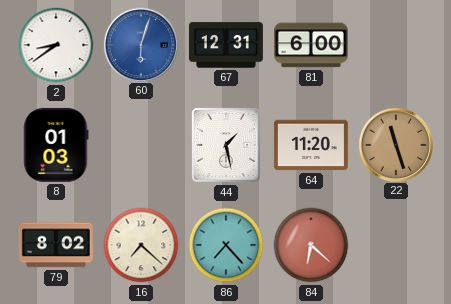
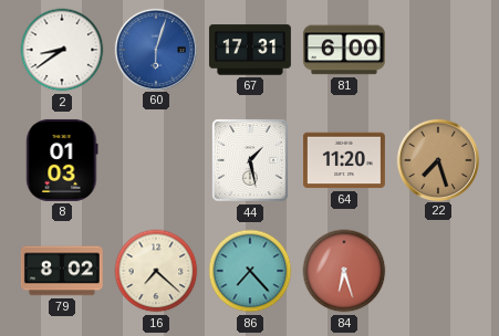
67: 12:31 -> 17:31 (250, 50)
22: 11:27 -> 7:27 (437, 159)
84: 6:22 -> 6:27 (344, 271)
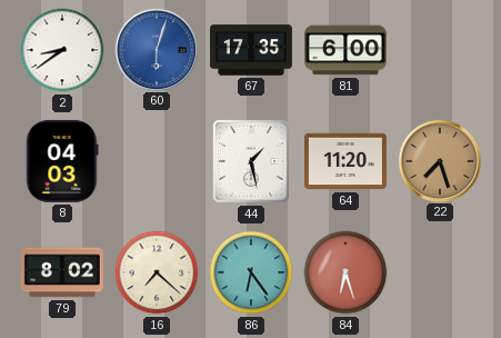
67: 17:31 -> 17:35 (251, 50)
8: 01:03 -> 04:03 (62, 161)
86: 7:23 -> 6:24 (251, 272)
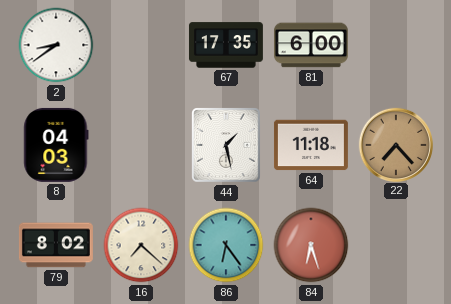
60: 6:03 -> none (156, 49)
64: 11:20 -> 11:18 (311, 145)
22: 7:27 -> 7:23 (395, 144)
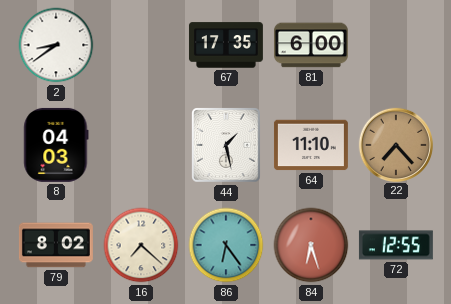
64: 11:18 -> 11:10 (311, 145)
72: none -> 12:55 (396, 245)
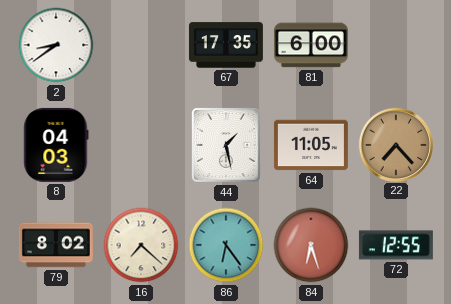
64: 11:10 -> 11:05 (311, 145)
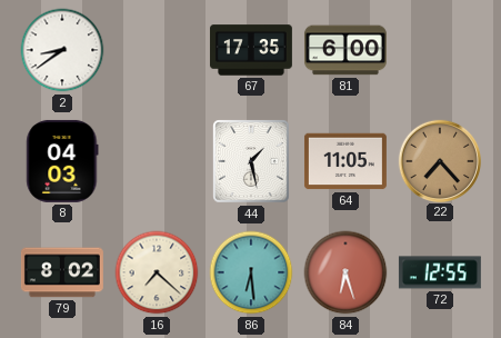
86: 6:24 -> 6:29 (251, 272)
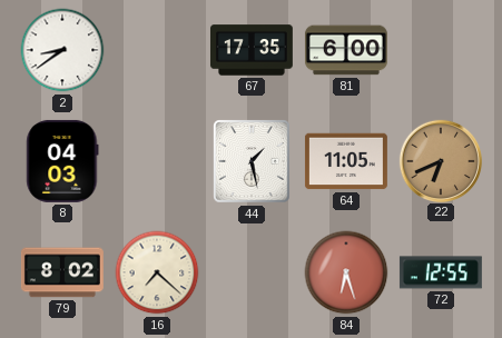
22: 7:23 -> 6:41 (440, 160)
86: 6:29 -> none (251, 272)
